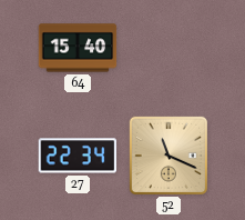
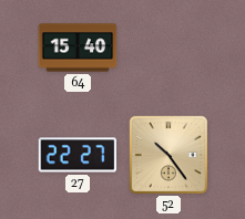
27: 22:34 -> 22:27 (78, 155)
52: 11:19 -> 10:24 (167, 154)
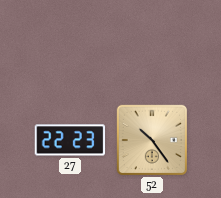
64: 15:40 -> none (78, 48)
27: 22:27 -> 22:23 (70, 140)
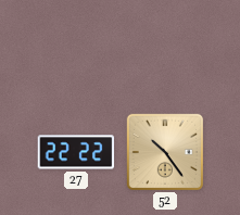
27: 22:23 -> 22:22 (76, 152)
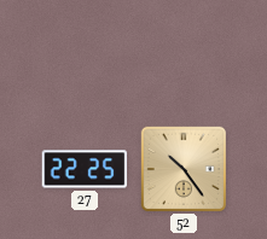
27: 22:22 -> 22:25 (85, 169)
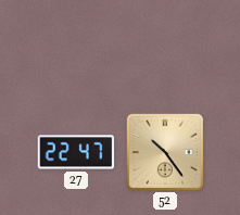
27: 22:25 -> 22:47 (76, 152)
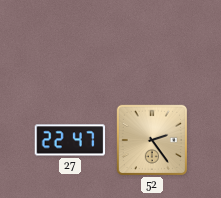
52: 10:24 -> 2:24 (151, 139)
